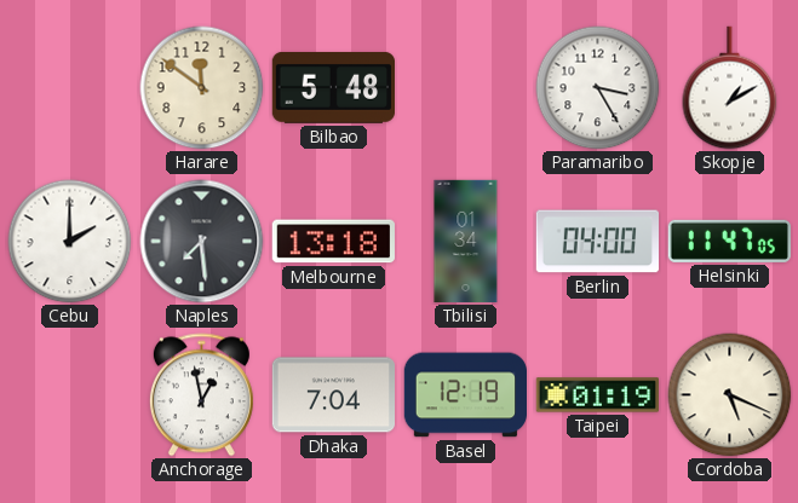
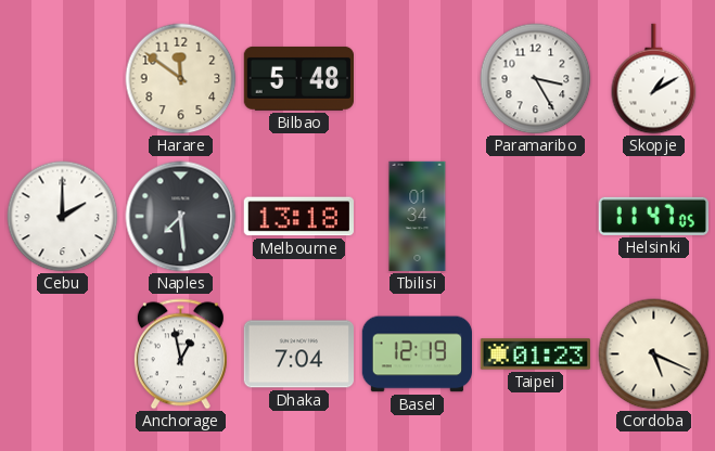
Berlin: 04:00 -> none (597, 242)
Taipei: 01:19 -> 01:23 (535, 355)
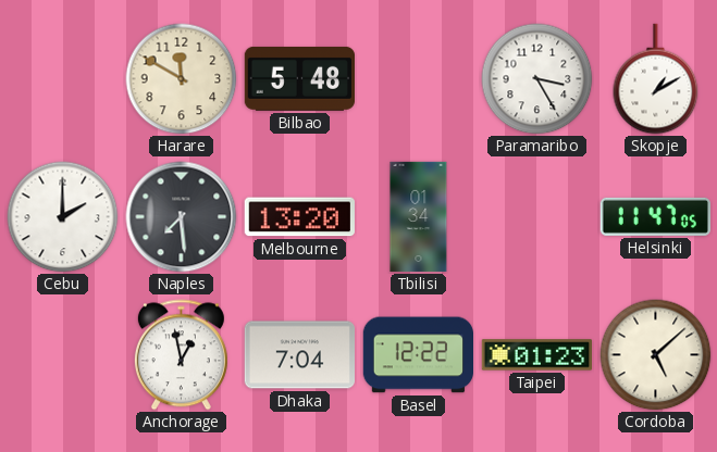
Harare: 11:51 -> 11:50 (182, 79)
Melbourne: 13:18 -> 13:20 (299, 217)
Basel: 12:19 -> 12:22 (418, 355)
Cordoba: 5:19 -> 5:08 (656, 355)
